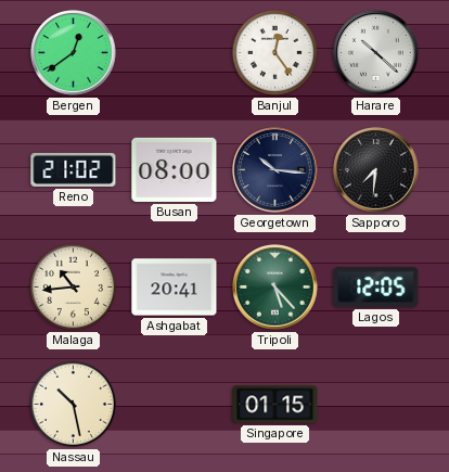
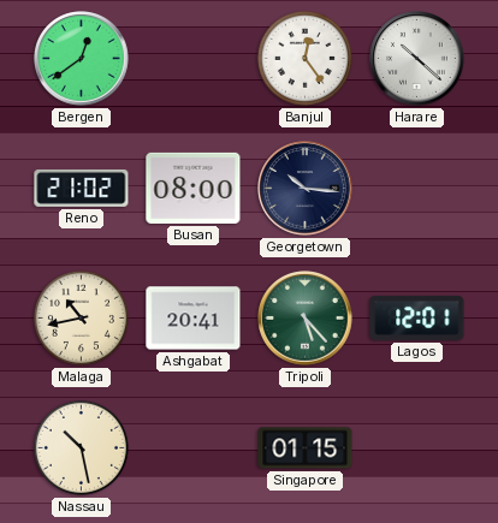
Sapporo: 7:31 -> none (376, 170)
Malaga: 10:44 -> 10:43 (81, 317)
Lagos: 12:05 -> 12:01 (417, 317)
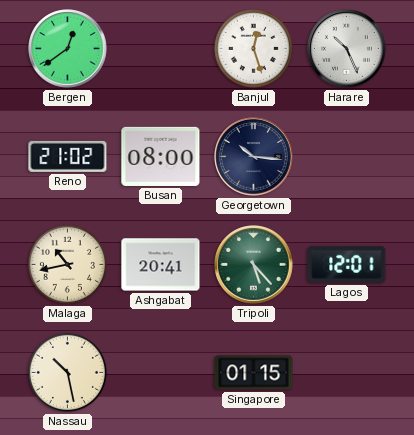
Banjul: 12:24 -> 12:27 (253, 48)
Harare: 10:22 -> 10:26 (347, 49)
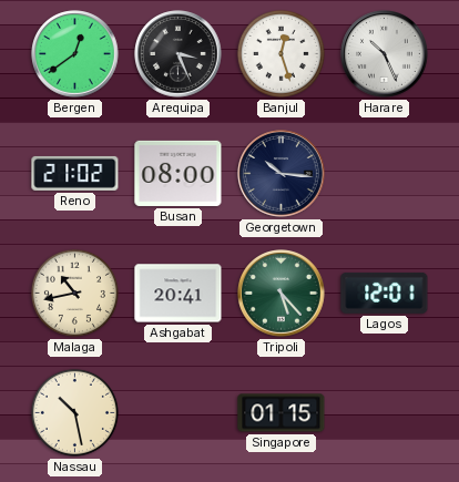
Arequipa: none -> 3:26 (178, 54)
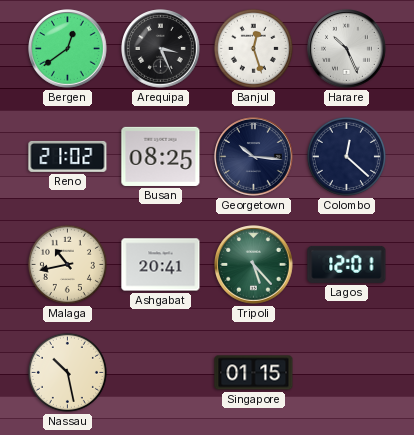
Busan: 08:00 -> 08:25 (161, 156)
Colombo: none -> 12:22 (346, 156)
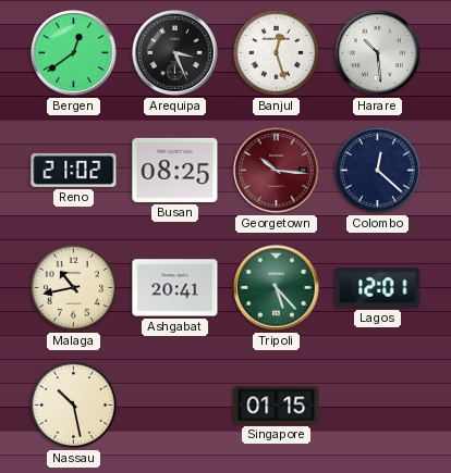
Harare: 10:26 -> 10:29 (378, 53)
Georgetown dial: navy -> burgundy (277, 171)
